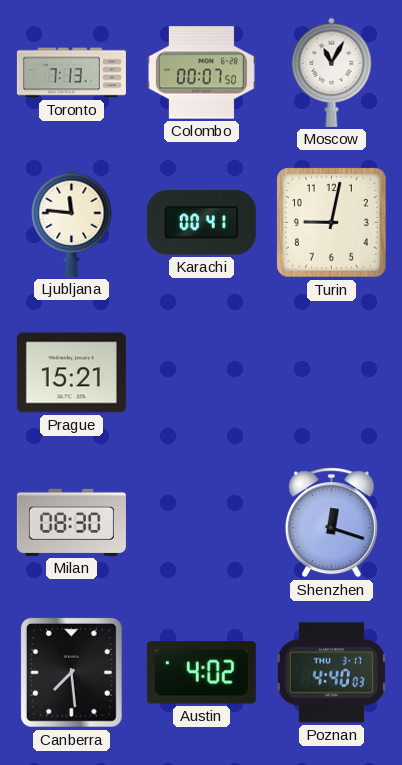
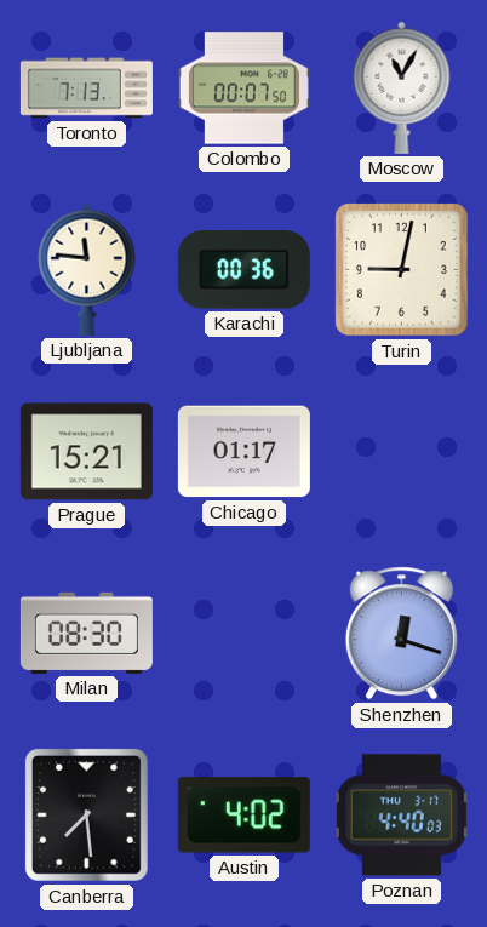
Karachi: 00:41 -> 00:36 (243, 270)
Chicago: none -> 01:17 (243, 452)
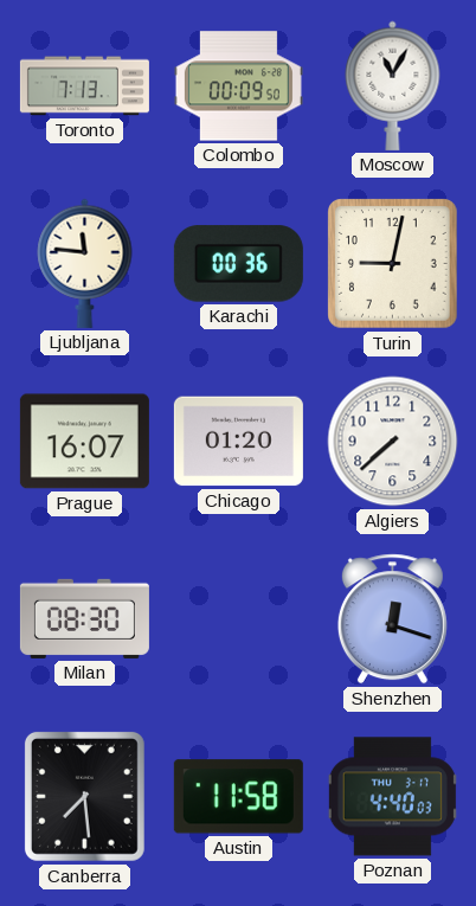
Colombo: 00:07 -> 00:09 (238, 86)
Prague: 15:21 -> 16:07 (84, 442)
Chicago: 01:17 -> 01:20 (238, 442)
Algiers: none -> 7:38 (393, 442)
Austin: 4:02 -> 11:58 (238, 797)
